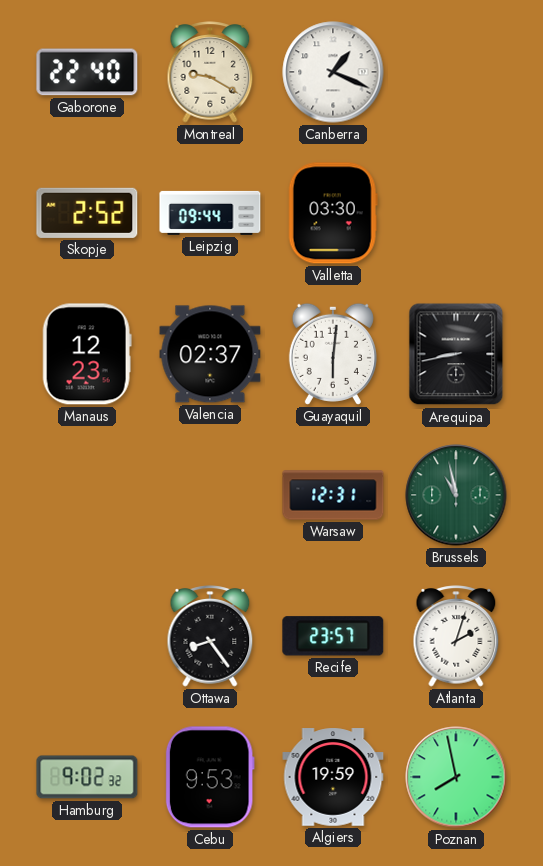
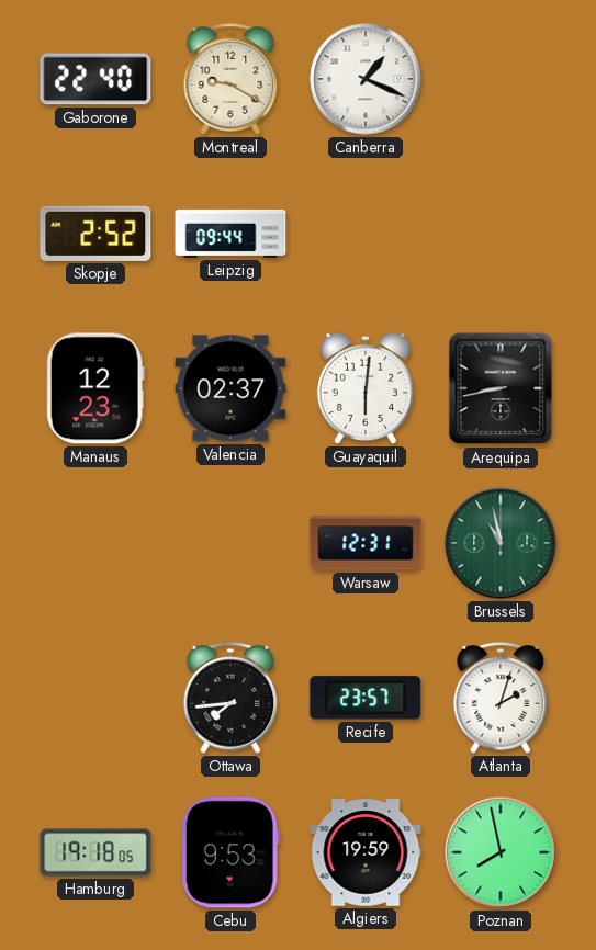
Valletta: 03:30 -> none (333, 213)
Ottawa: 8:24 -> 7:44 (230, 698)
Hamburg: 9:02 -> 19:18 (95, 852)
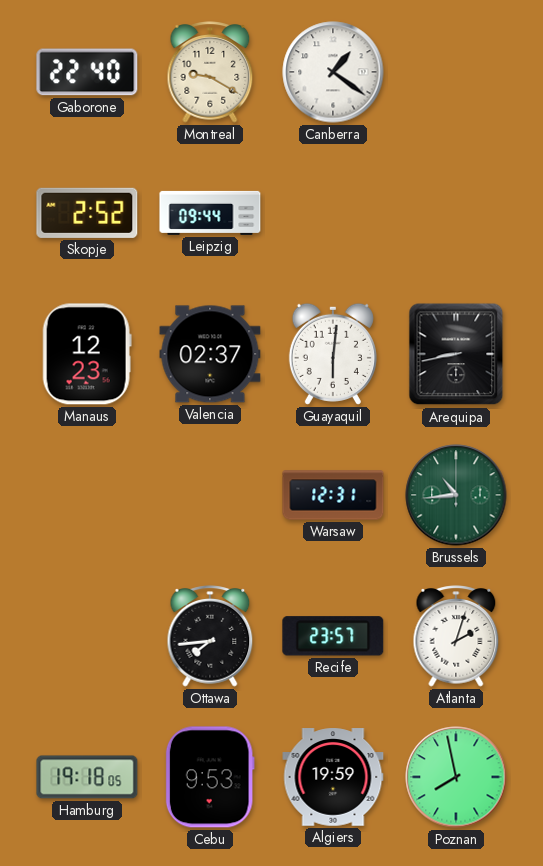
Canberra: 1:19 -> 1:21 (333, 72)
Brussels: 10:58 -> 10:44 (456, 495)
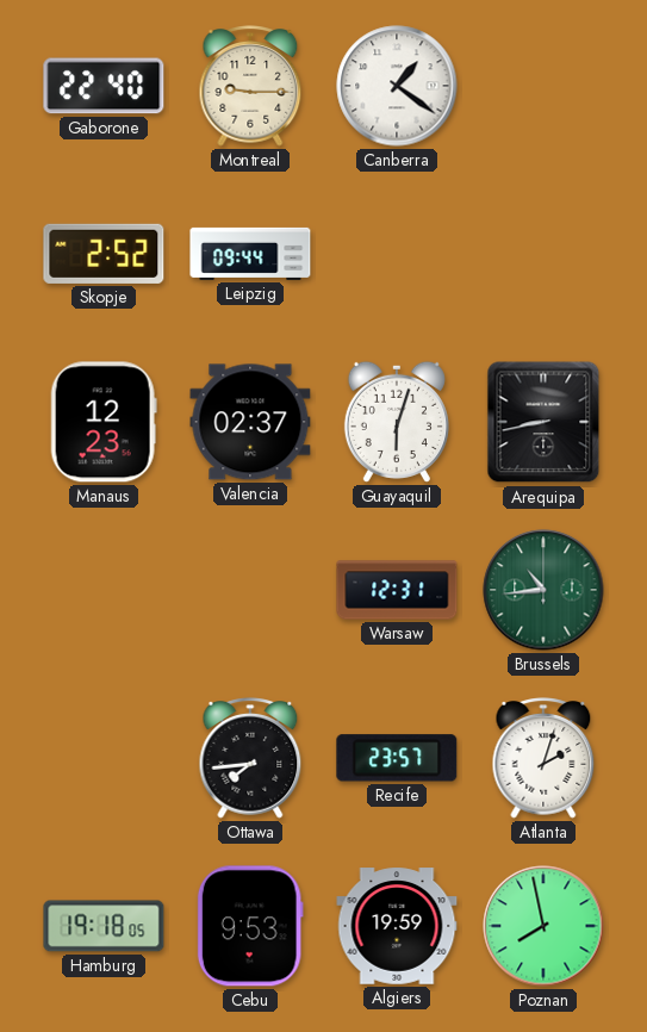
Montreal: 9:20 -> 9:15 (250, 86)
Guayaquil: 6:01 -> 6:03 (397, 422)
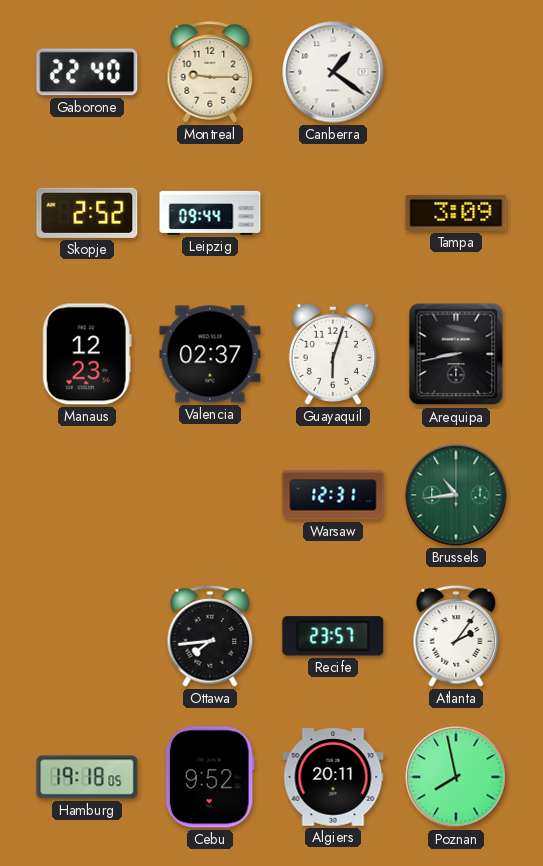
Tampa: none -> 3:09 (456, 213)
Atlanta: 2:03 -> 2:06 (456, 636)
Cebu: 9:53 -> 9:52 (210, 777)
Algiers: 19:59 -> 20:11 (333, 777)
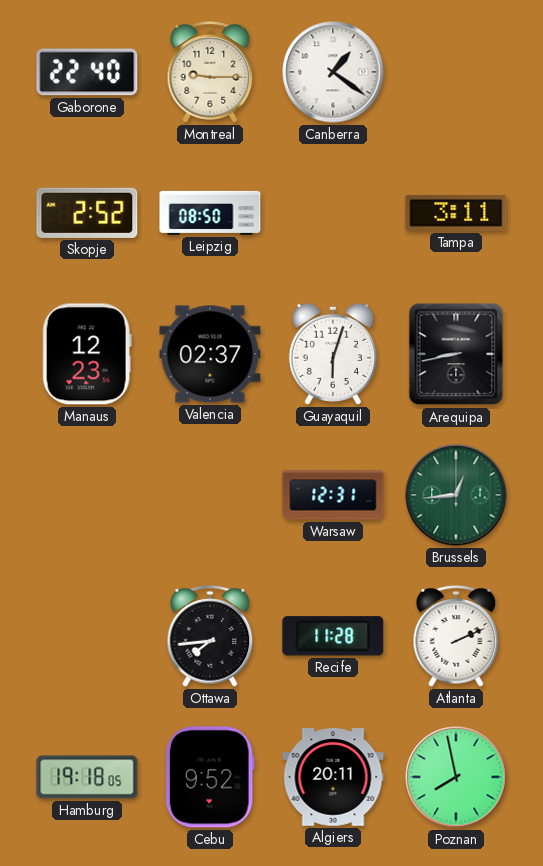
Leipzig: 09:44 -> 08:50 (210, 213)
Tampa: 3:09 -> 3:11 (456, 213)
Brussels: 10:44 -> 12:44 (456, 495)
Recife: 23:57 -> 11:28 (333, 636)
Atlanta: 2:06 -> 2:11 (456, 636)
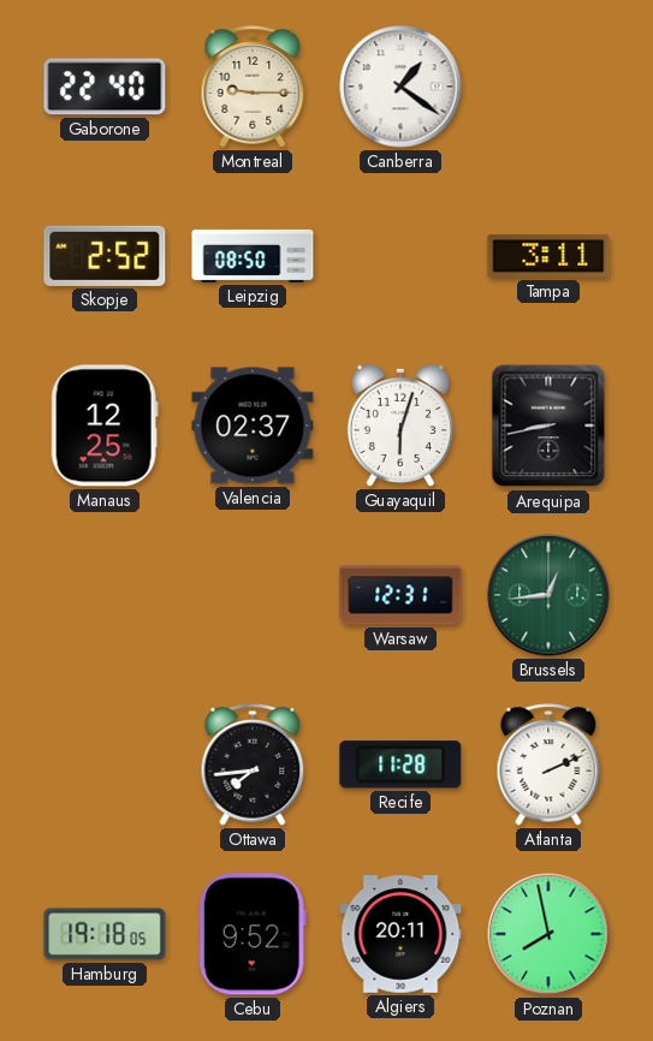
Manaus: 12:23 -> 12:25 (105, 426)
